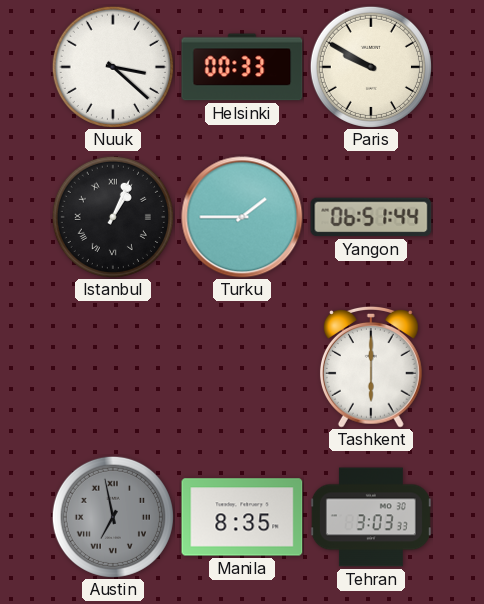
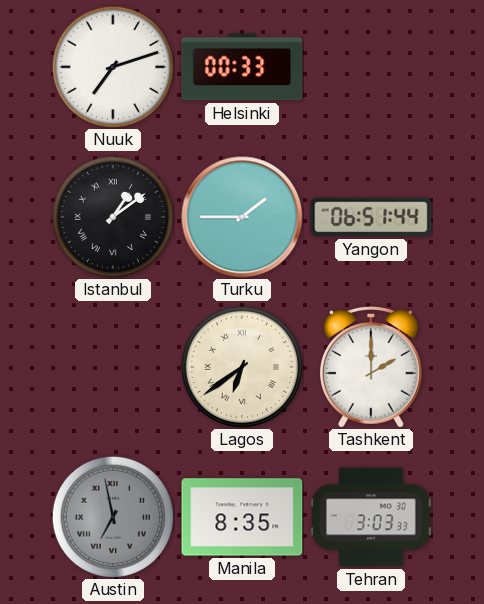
Nuuk: 3:22 -> 7:12 (113, 67)
Paris: 9:50 -> none (371, 67)
Istanbul: 1:04 -> 1:09 (113, 217)
Lagos: none -> 6:39 (242, 367)
Tashkent: 6:00 -> 2:00 (371, 367)
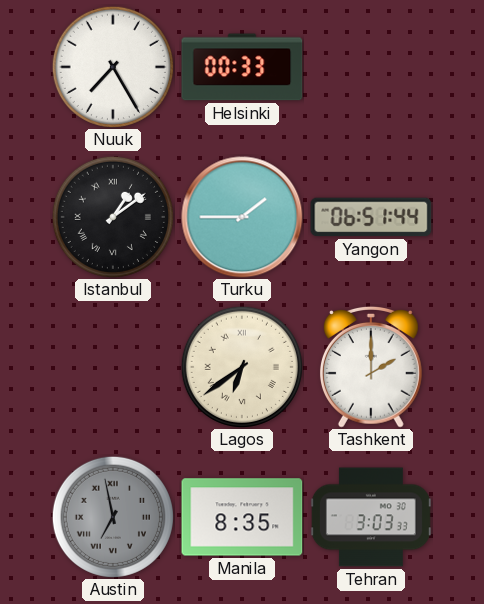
Nuuk: 7:12 -> 7:25 (113, 67)
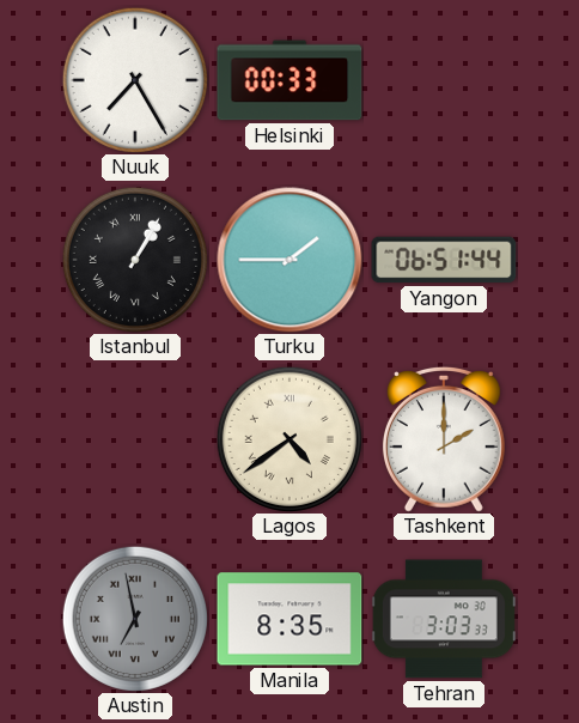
Istanbul: 1:09 -> 1:05 (135, 260)
Lagos: 6:39 -> 4:39 (289, 439)
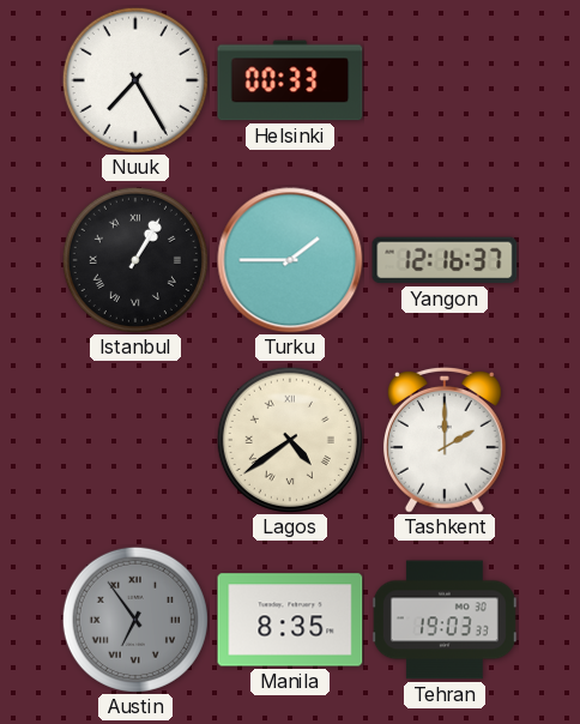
Yangon: 06:51 -> 12:16 (445, 260)
Austin: 6:58 -> 6:54 (135, 620)
Tehran: 3:03 -> 19:03 (445, 620)
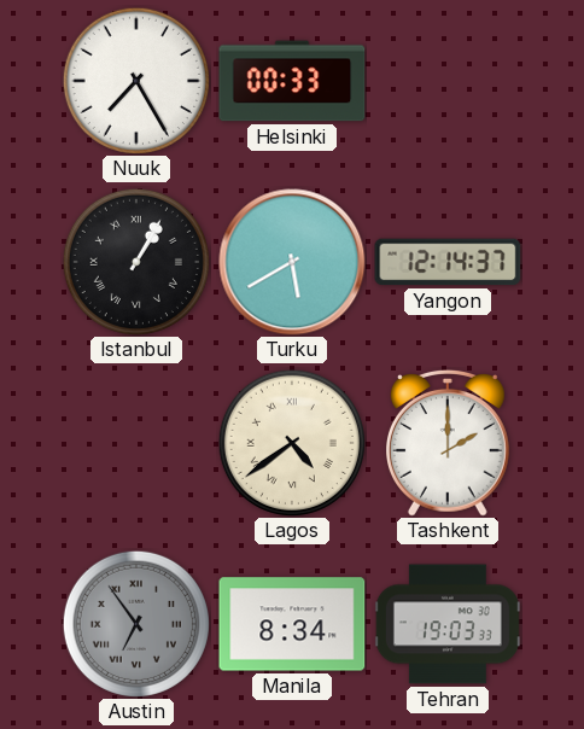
Turku: 1:45 -> 5:40 (292, 262)
Yangon: 12:16 -> 12:14 (448, 262)
Manila: 8:35 -> 8:34 (292, 624)
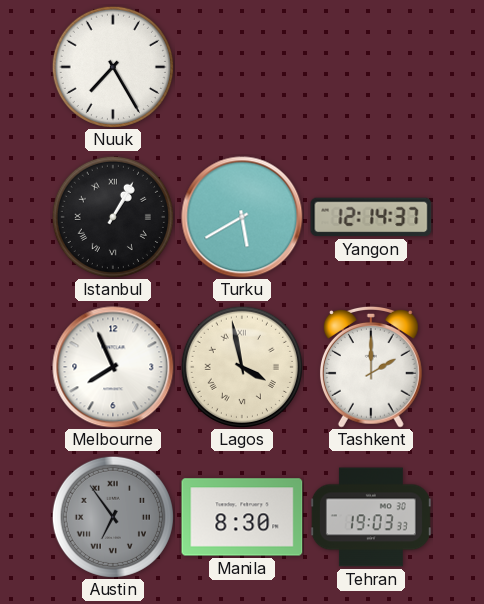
Helsinki: 00:33 -> none (292, 81)
Melbourne: none -> 7:56 (113, 367)
Lagos: 4:39 -> 3:58 (242, 367)
Manila: 8:34 -> 8:30 (242, 517)
